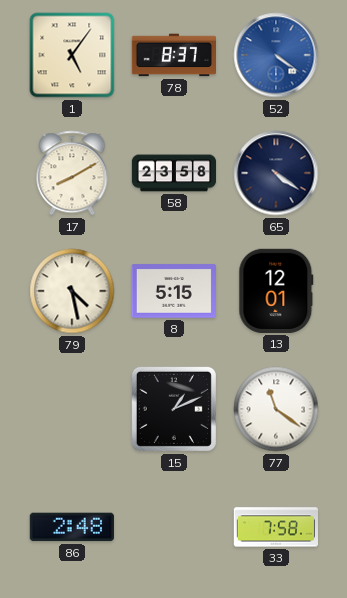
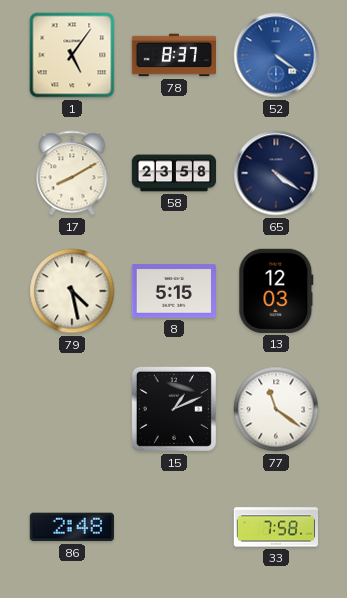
13: 12:01 -> 12:03 (276, 291)
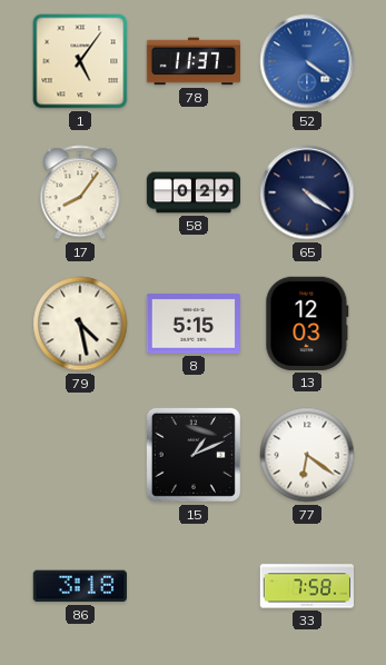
78: 8:37 -> 11:37 (192, 61)
17: 8:10 -> 8:06 (80, 192)
58: 23:58 -> 0:29 (194, 192)
77: 11:21 -> 6:21 (307, 455)
86: 2:48 -> 3:18 (80, 586)
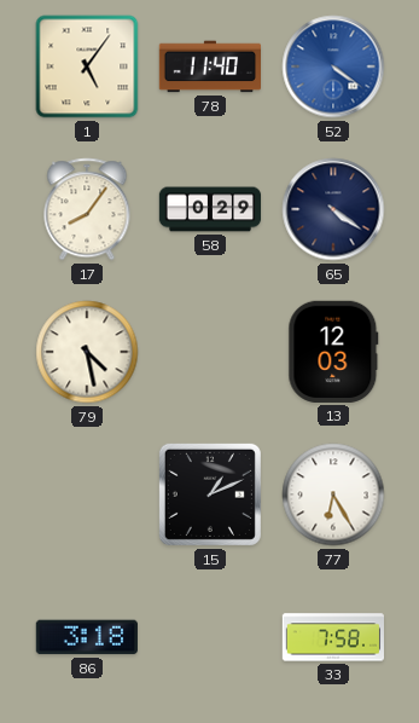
78: 11:37 -> 11:40 (209, 66)
8: 5:15 -> none (192, 324)
77: 6:21 -> 6:25 (333, 494)
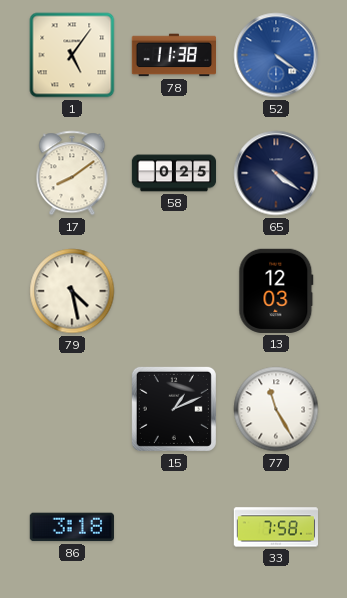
78: 11:40 -> 11:38 (173, 55)
17: 8:06 -> 8:09 (72, 173)
58: 0:29 -> 0:25 (174, 173)
77: 6:25 -> 11:25 (276, 409)
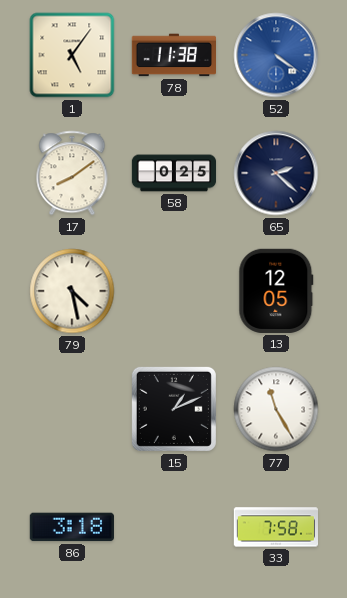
65: 4:21 -> 2:22 (276, 173)
13: 12:03 -> 12:05 (276, 291)
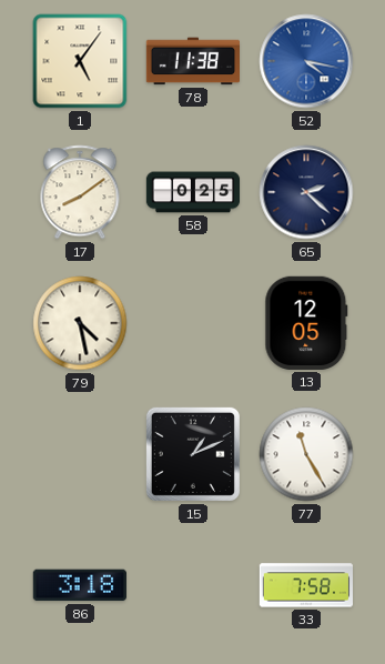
52: 4:21 -> 4:17 (306, 61)
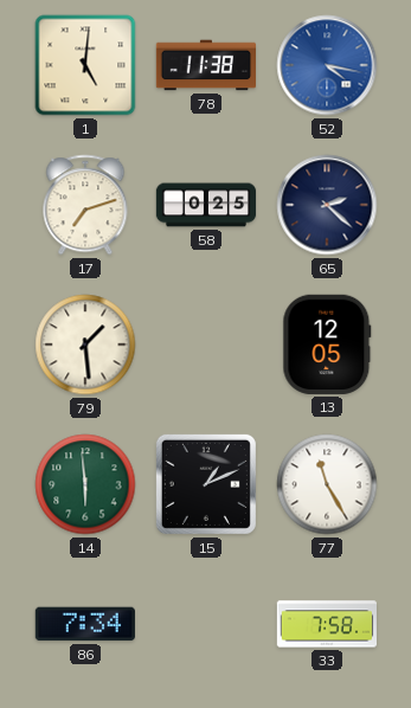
1: 5:06 -> 5:01 (85, 65)
17: 8:09 -> 7:12 (85, 205)
79: 4:28 -> 1:29 (85, 345)
14: none -> 5:59 (85, 484)
86: 3:18 -> 7:34 (85, 624)
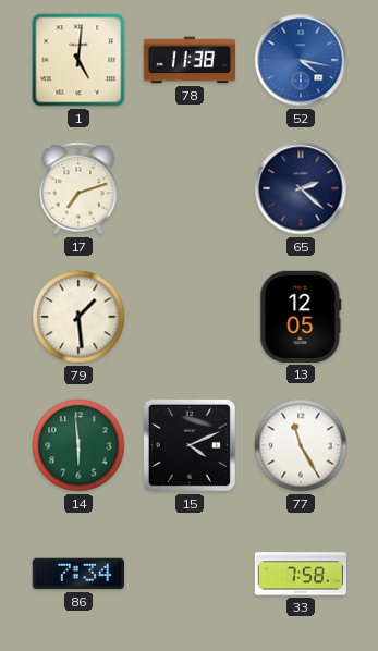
58: 0:25 -> none (206, 205)
15: 1:11 -> 4:11 (190, 445)
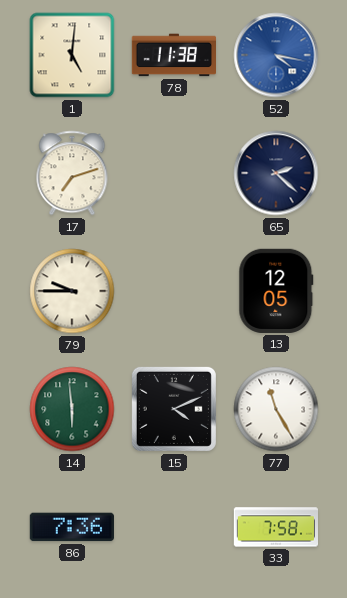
79: 1:29 -> 9:45 (72, 291)
86: 7:34 -> 7:36 (72, 527)
